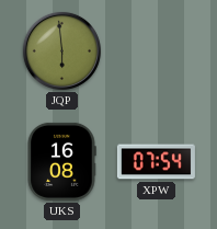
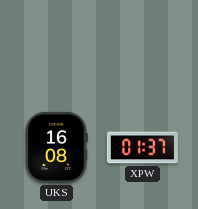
JQP: 5:59 -> none (61, 50)
XPW: 07:54 -> 01:37 (142, 148)
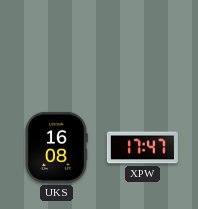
XPW: 01:37 -> 17:47 (142, 148)
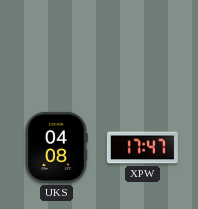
UKS: 16:08 -> 04:08 (56, 147)
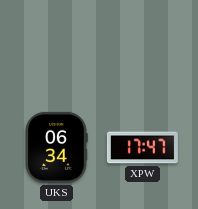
UKS: 04:08 -> 06:34 (56, 147)
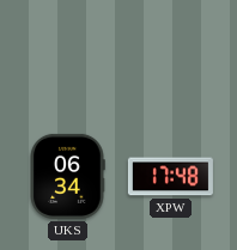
XPW: 17:47 -> 17:48 (170, 177)
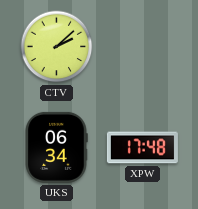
CTV: none -> 2:08 (57, 47)
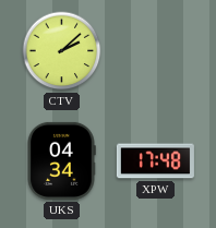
UKS: 06:34 -> 04:34 (61, 160)
